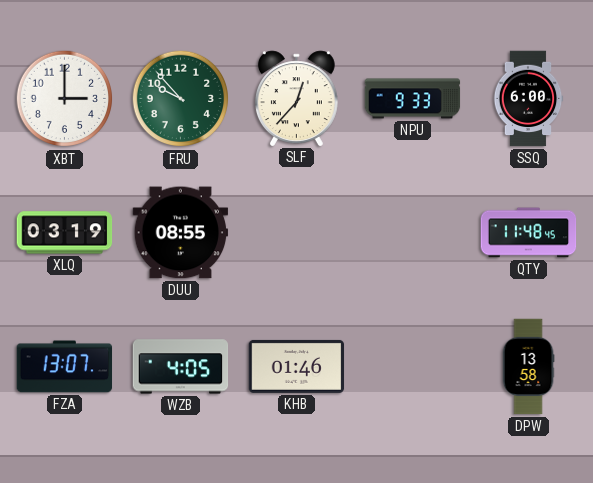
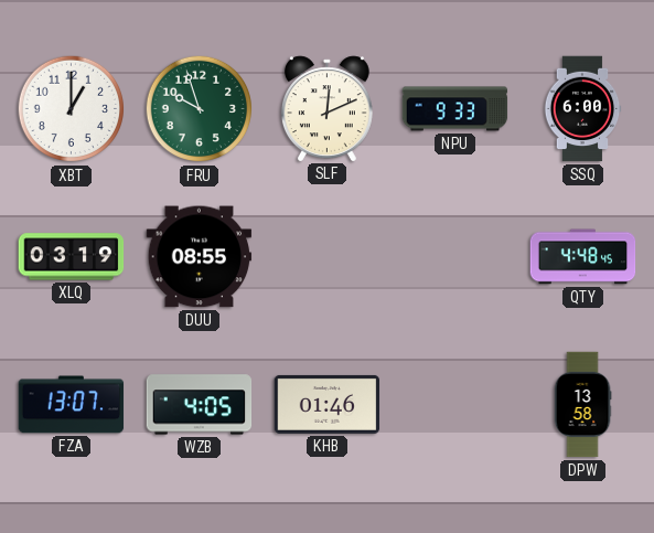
XBT: 3:00 -> 1:00 (72, 109)
FRU: 9:53 -> 9:57 (200, 109)
SLF: 12:37 -> 12:11 (326, 108)
QTY: 11:48 -> 4:48 (583, 257)
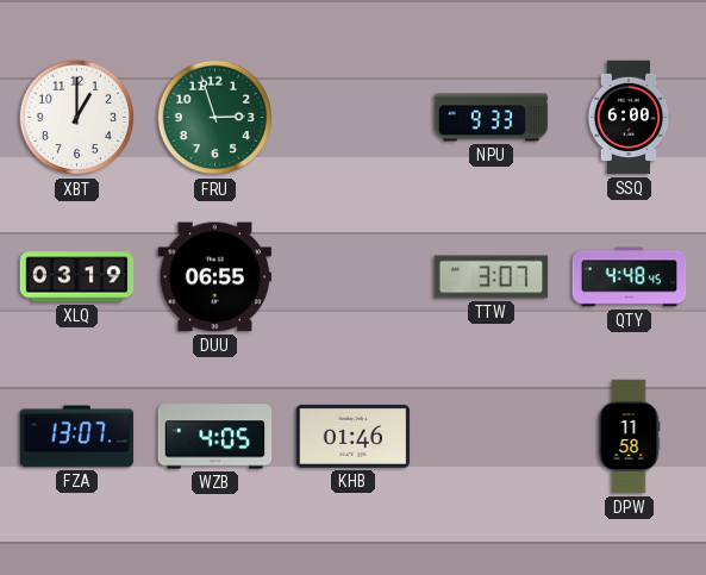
FRU: 9:57 -> 2:57 (215, 118)
SLF: 12:11 -> none (326, 108)
DUU: 08:55 -> 06:55 (215, 277)
TTW: none -> 3:07 (492, 277)
DPW: 13:58 -> 11:58 (629, 437)
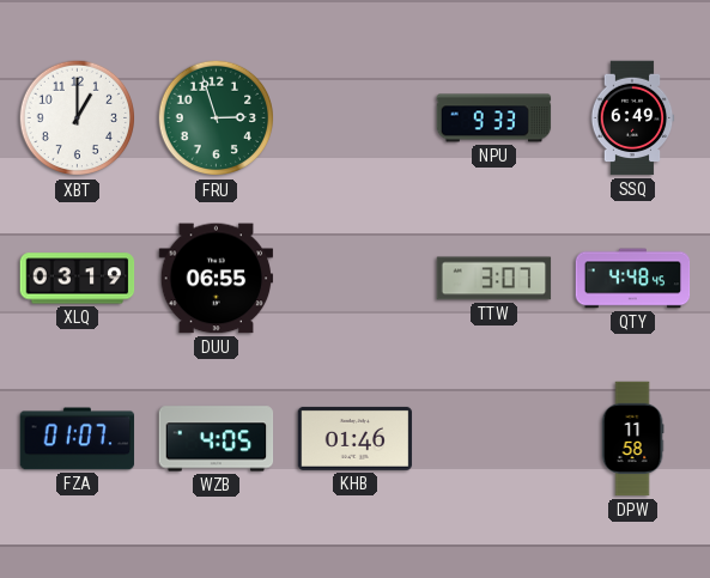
SSQ: 6:00 -> 6:49 (632, 118)
FZA: 13:07 -> 01:07 (78, 439)
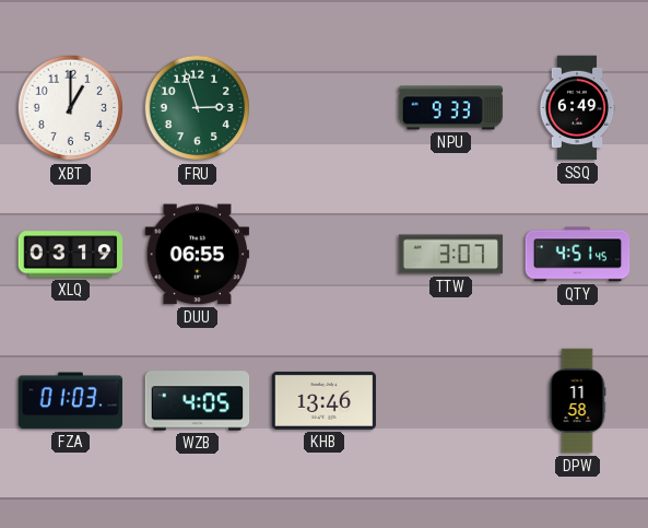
QTY: 4:48 -> 4:51 (578, 255)
FZA: 01:07 -> 01:03 (71, 401)
KHB: 01:46 -> 13:46 (325, 400)
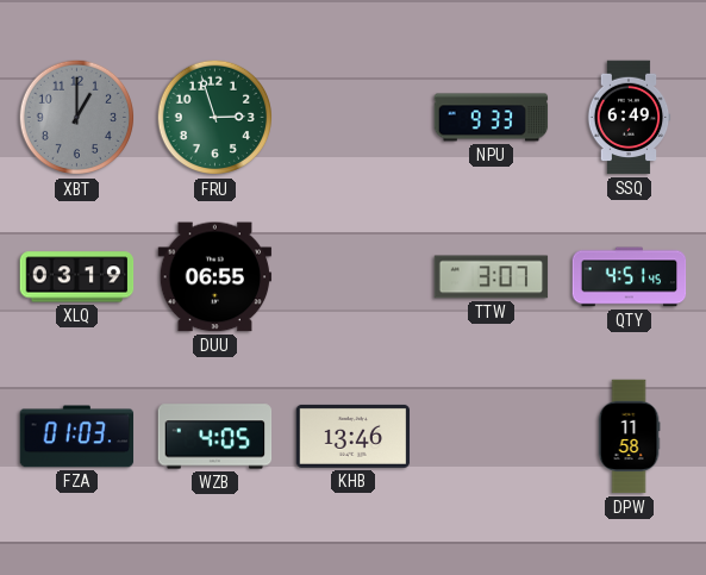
XBT dial: white -> grey (77, 118)
